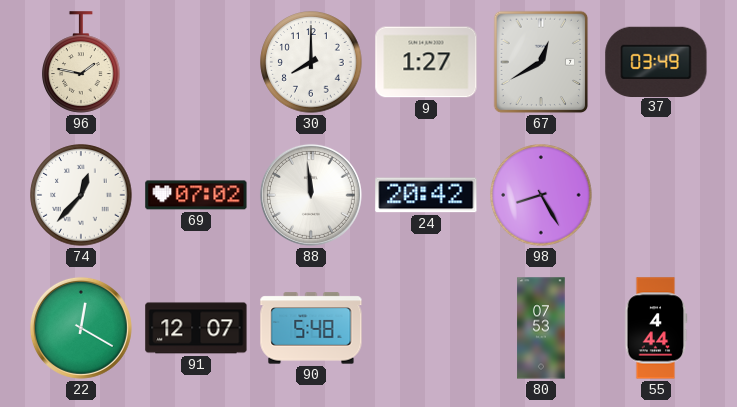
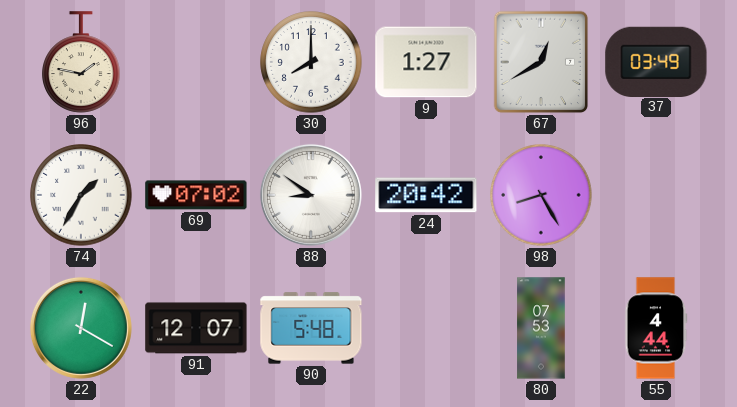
74: 12:37 -> 1:35 (81, 195)
88: 11:59 -> 8:51 (311, 195)
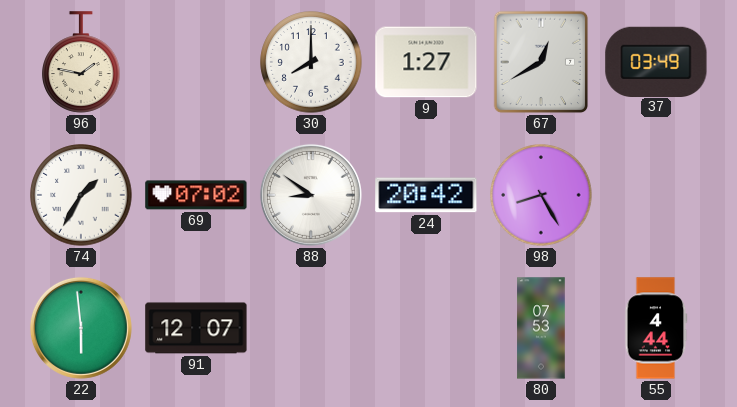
22: 12:20 -> 5:59 (81, 328)
90: 5:48 -> none (311, 328)
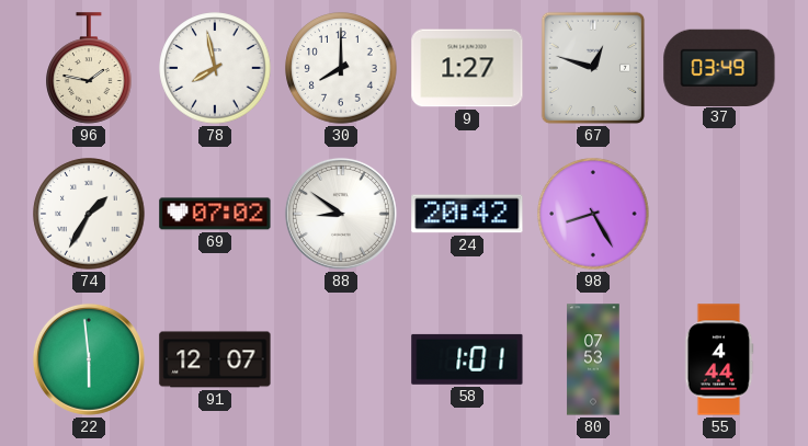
78: none -> 7:58 (215, 68)
67: 12:40 -> 12:48 (593, 68)
58: none -> 1:01 (467, 359)
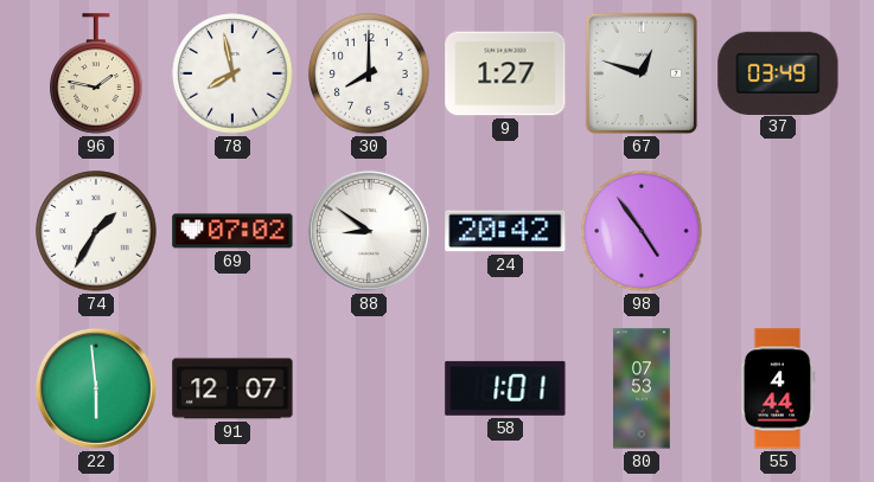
98: 8:25 -> 4:54 (642, 231)
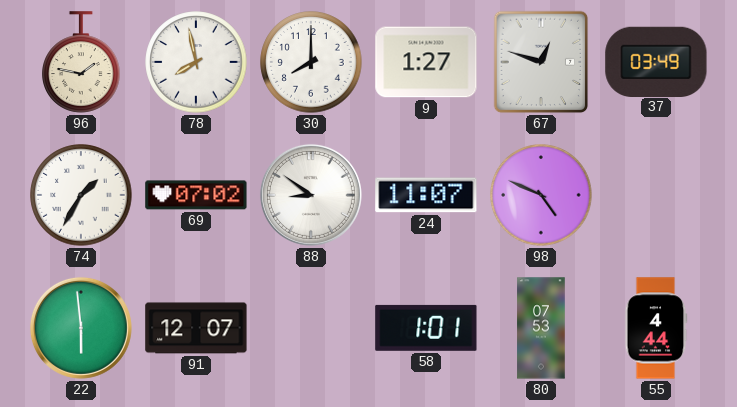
24: 20:42 -> 11:07 (426, 195)
98: 4:54 -> 4:49 (541, 195)
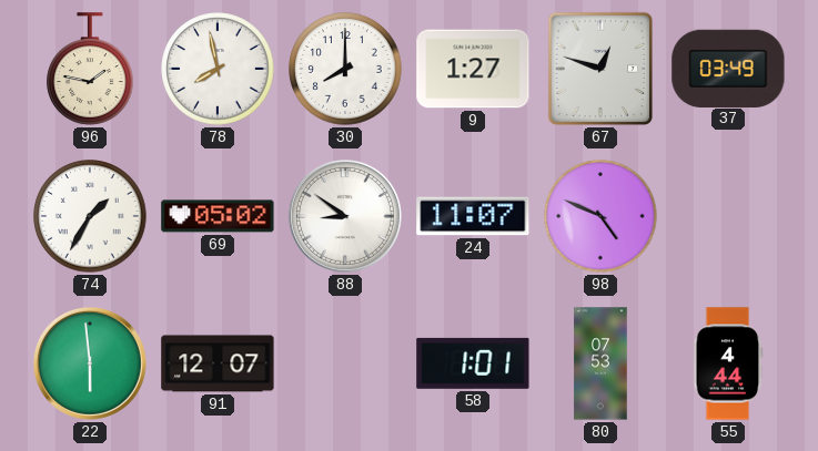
69: 07:02 -> 05:02 (218, 216)
